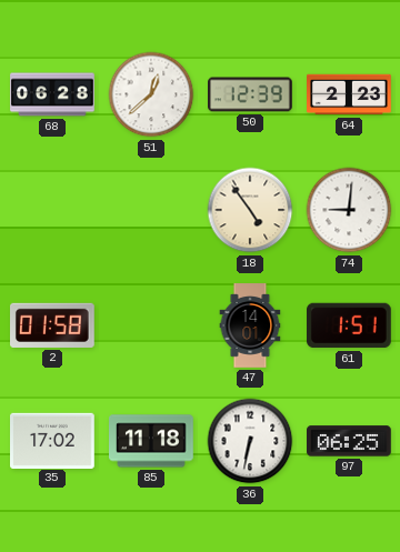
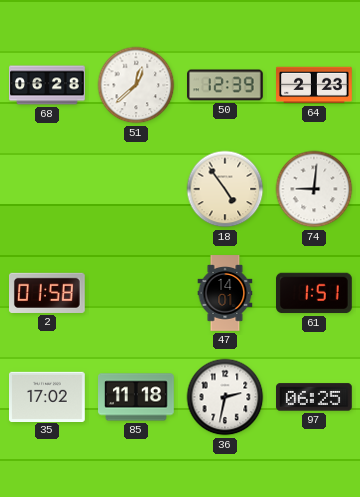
36: 6:32 -> 2:32 (225, 397)
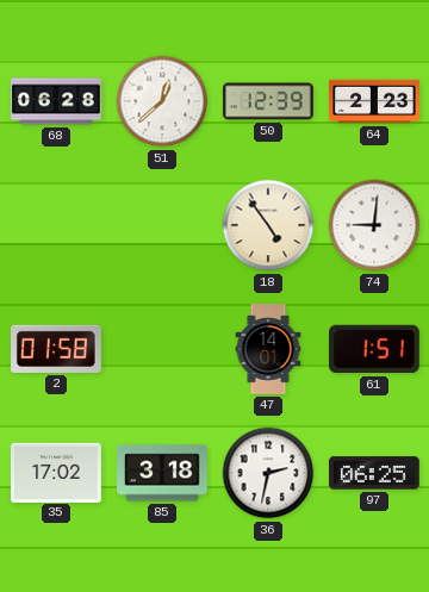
85: 11:18 -> 3:18 (163, 473)
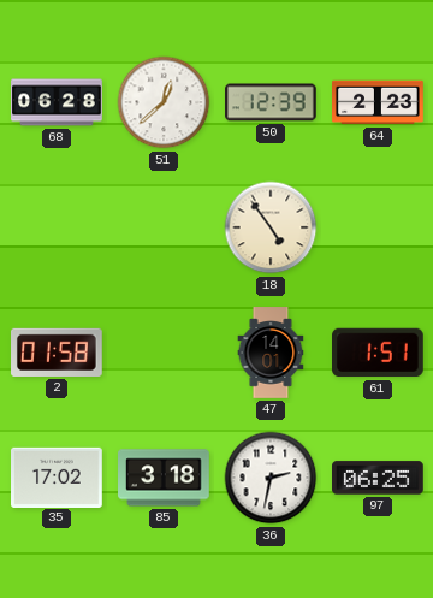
74: 9:01 -> none (374, 225)
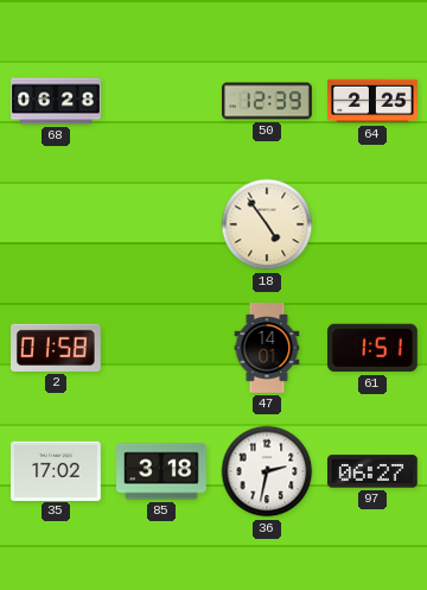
51: 12:38 -> none (164, 102)
64: 2:23 -> 2:25 (372, 101)
97: 06:25 -> 06:27 (374, 471)
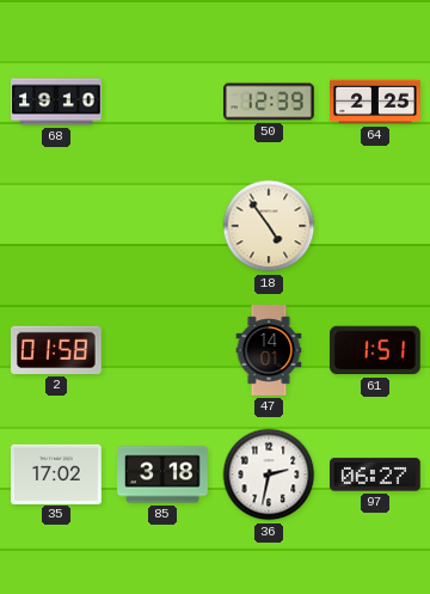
68: 06:28 -> 19:10 (56, 102)
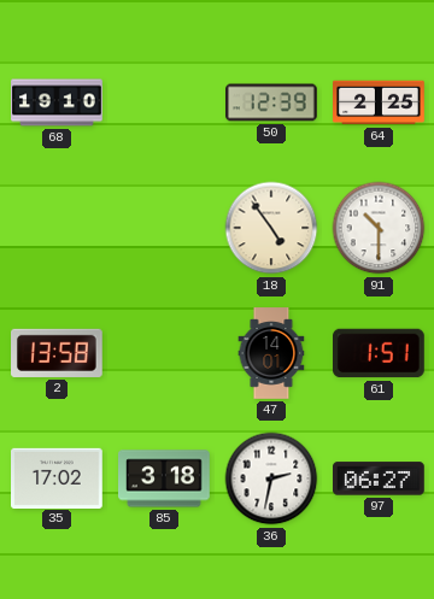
91: none -> 10:30 (379, 228)
2: 01:58 -> 13:58 (58, 353)
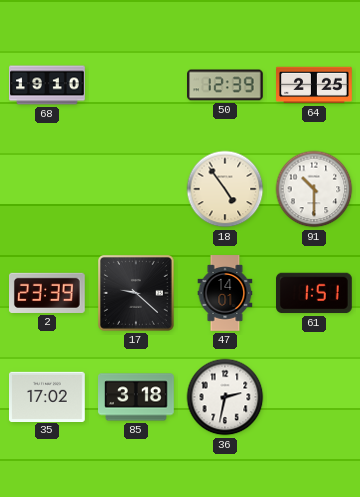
2: 13:58 -> 23:39 (48, 293)
17: none -> 9:22 (137, 294)
97: 06:27 -> none (380, 478)
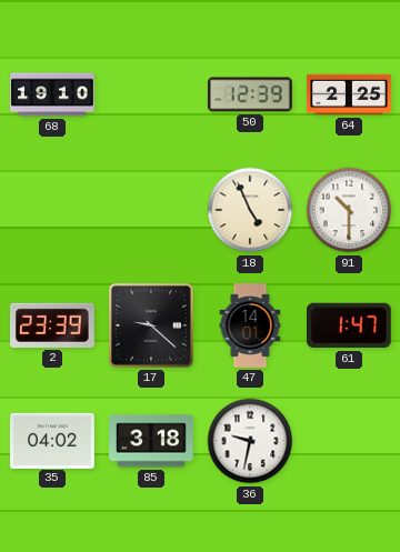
18: 4:54 -> 4:56 (250, 210)
61: 1:51 -> 1:47 (350, 325)
35: 17:02 -> 04:02 (53, 440)
36: 2:32 -> 9:32 (250, 441)
